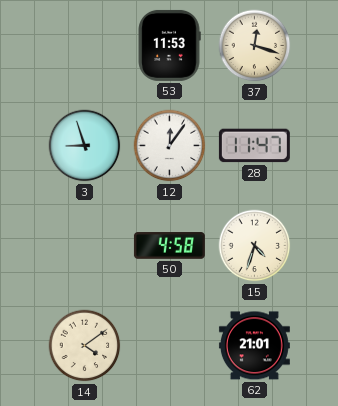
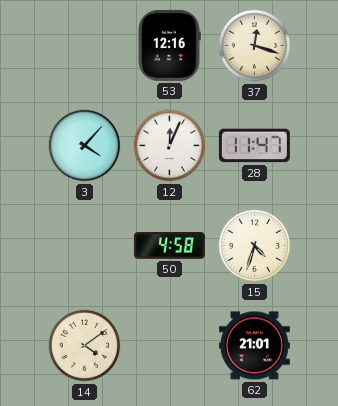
53: 11:53 -> 12:16 (169, 45)
3: 8:57 -> 4:07 (85, 146)
12: 12:06 -> 12:04 (170, 146)
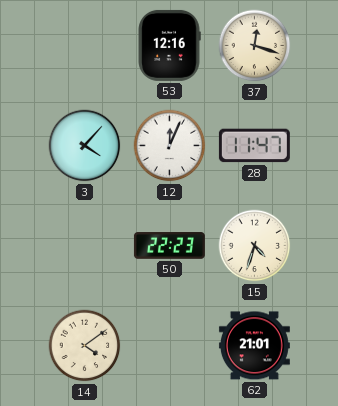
50: 4:58 -> 22:23 (169, 246)
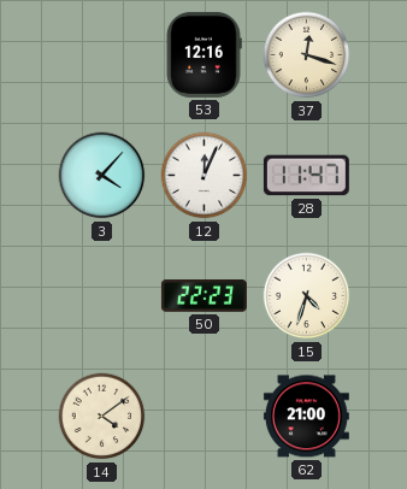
62: 21:01 -> 21:00 (306, 417)
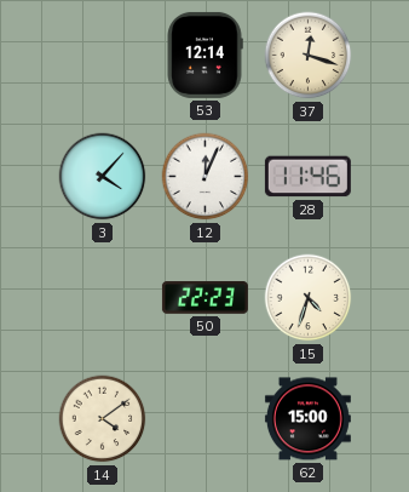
53: 12:16 -> 12:14 (204, 55)
28: 11:47 -> 11:46 (307, 177)
62: 21:00 -> 15:00 (307, 419)
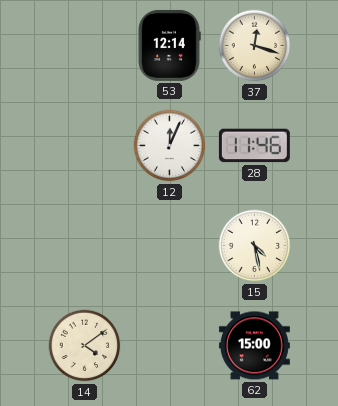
3: 4:07 -> none (103, 177)
50: 22:23 -> none (204, 298)
15: 4:33 -> 4:28 (255, 246)
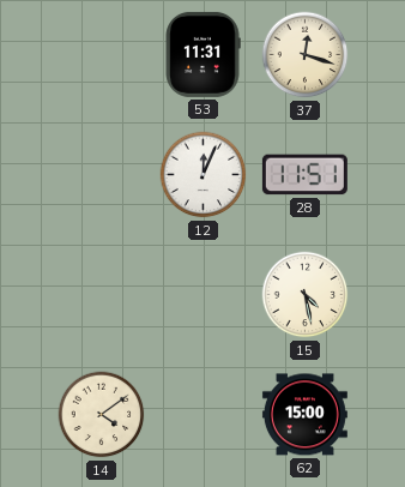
53: 12:14 -> 11:31 (202, 54)
28: 11:46 -> 11:51 (304, 175)
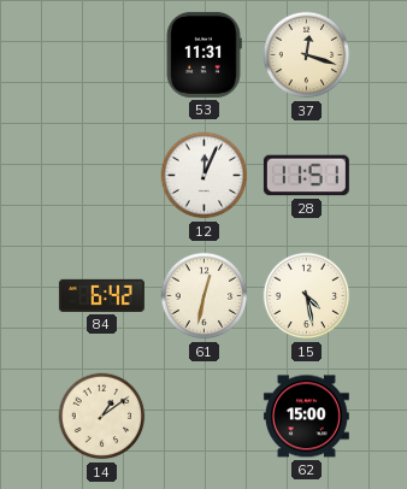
84: none -> 6:42 (101, 295)
61: none -> 12:32 (205, 296)
14: 4:09 -> 1:09 (102, 417)
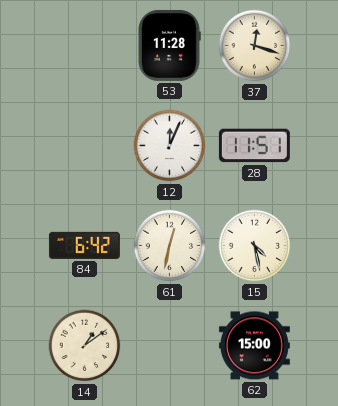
53: 11:31 -> 11:28 (169, 45)
